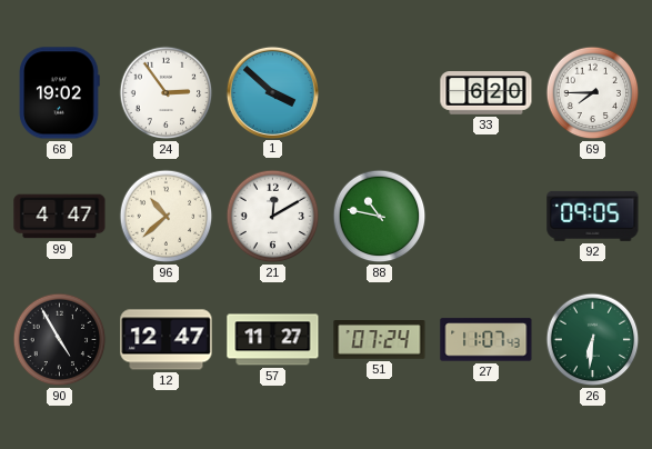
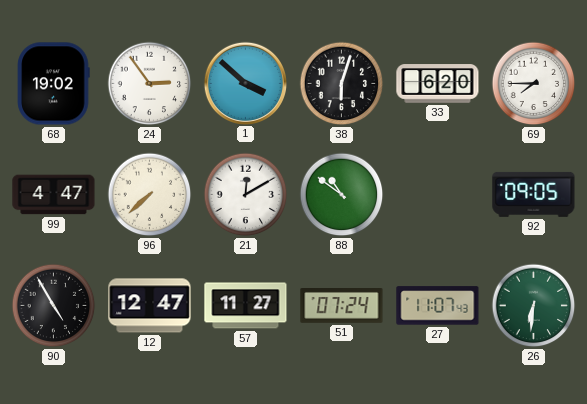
38: none -> 6:03 (342, 84)
96: 10:38 -> 7:38 (150, 195)
88: 10:47 -> 10:51 (342, 195)
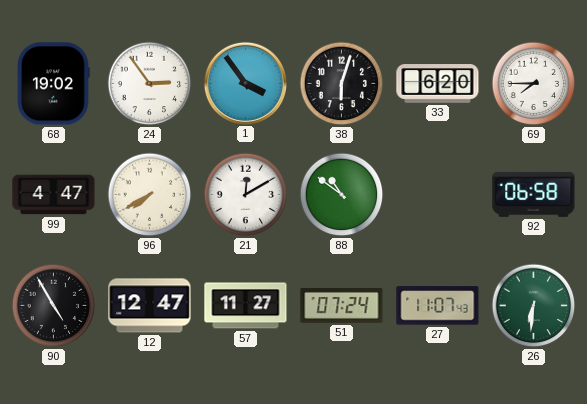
1: 3:52 -> 3:54 (245, 83)
96: 7:38 -> 7:40 (150, 195)
92: 09:05 -> 06:58 (534, 194)
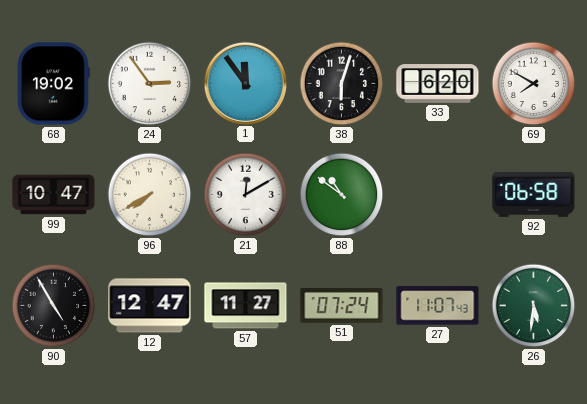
1: 3:54 -> 11:54 (245, 83)
69: 7:45 -> 7:50 (534, 84)
99: 4:47 -> 10:47 (54, 195)
26: 6:31 -> 5:31 (534, 306)
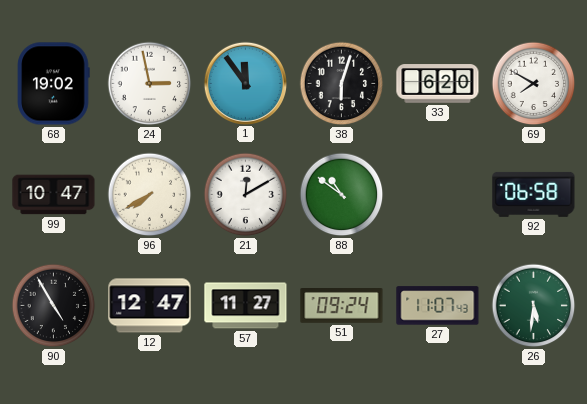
24: 2:54 -> 2:58 (150, 84)
51: 07:24 -> 09:24 (342, 306)
